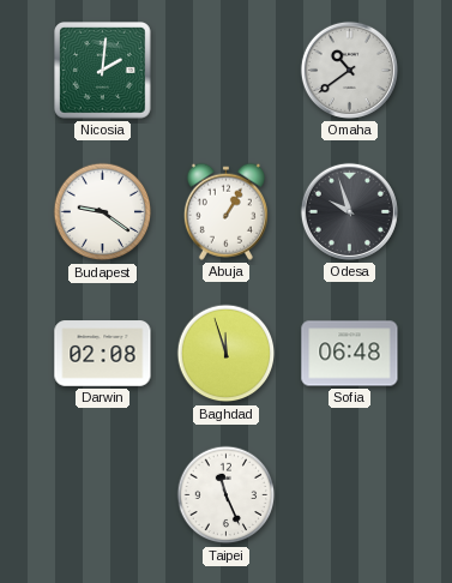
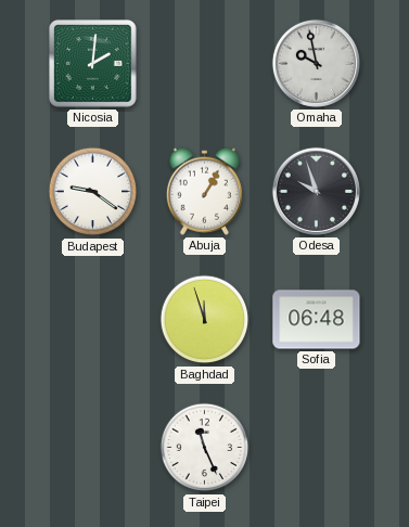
Omaha: 10:39 -> 9:58 (316, 63)
Darwin: 02:08 -> none (103, 354)
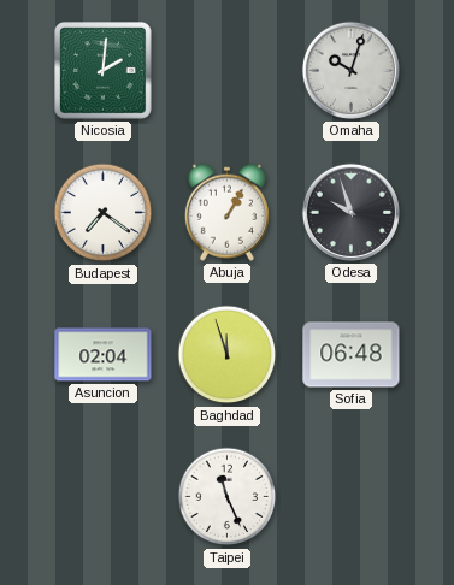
Omaha: 9:58 -> 10:03 (350, 70)
Budapest: 9:21 -> 7:21 (104, 213)
Asuncion: none -> 02:04 (104, 355)
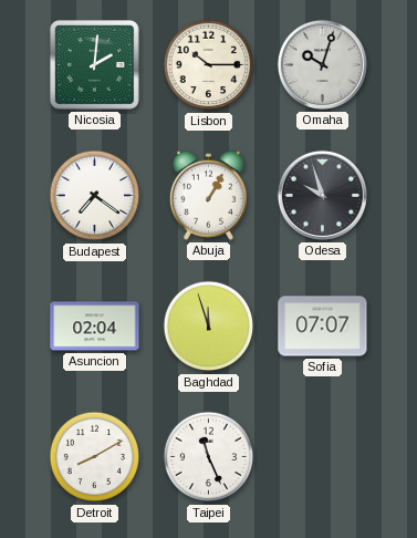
Lisbon: none -> 10:15 (209, 65)
Sofia: 06:48 -> 07:07 (323, 327)
Detroit: none -> 8:10 (95, 457)
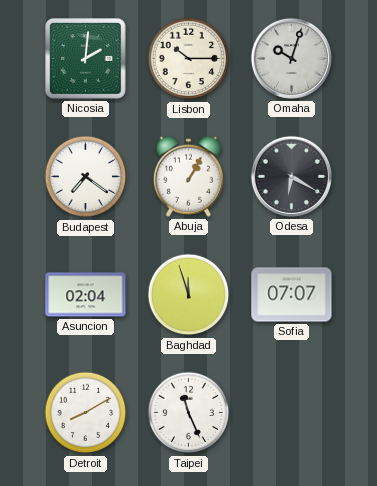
Odesa: 9:57 -> 6:20 (291, 176)
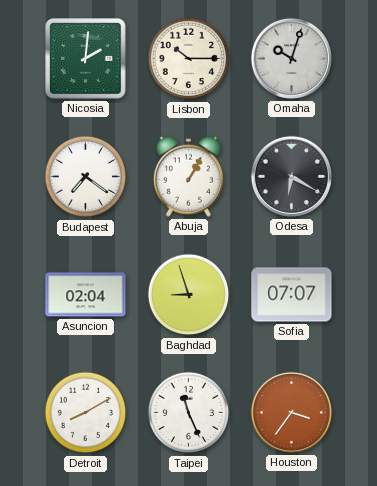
Baghdad: 11:57 -> 8:57 (189, 295)
Houston: none -> 3:36 (291, 412)
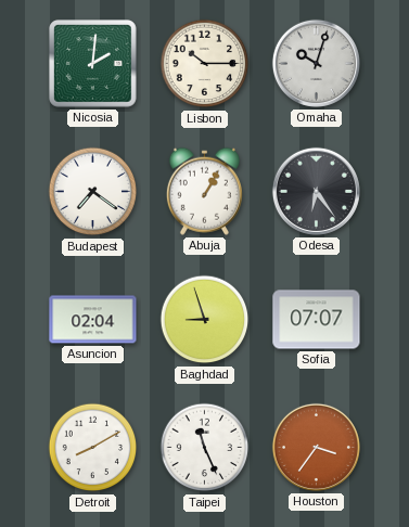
Odesa: 6:20 -> 6:24 (316, 191)
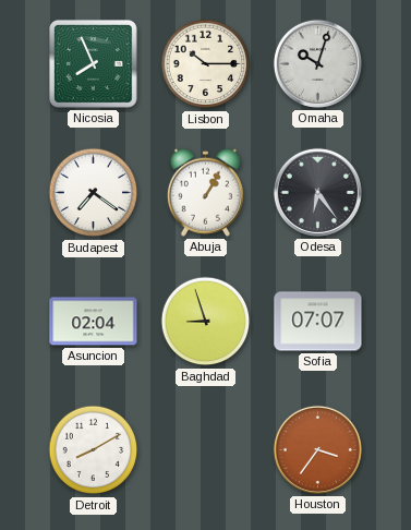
Nicosia: 2:01 -> 7:56 (94, 64)
Taipei: 11:26 -> none (205, 448)
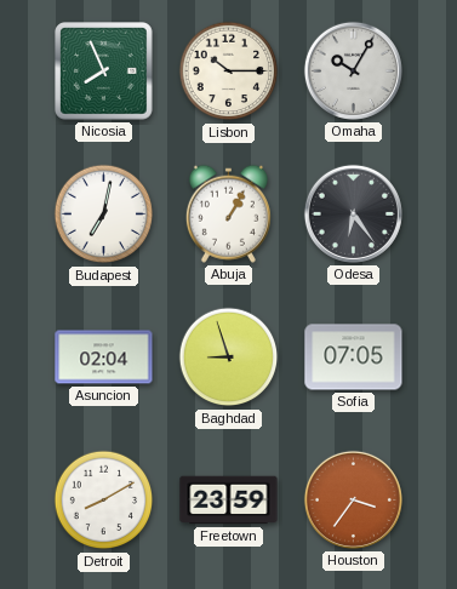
Omaha: 10:03 -> 10:05 (353, 70)
Budapest: 7:21 -> 7:02 (104, 215)
Sofia: 07:07 -> 07:05 (354, 358)
Freetown: none -> 23:59 (229, 501)
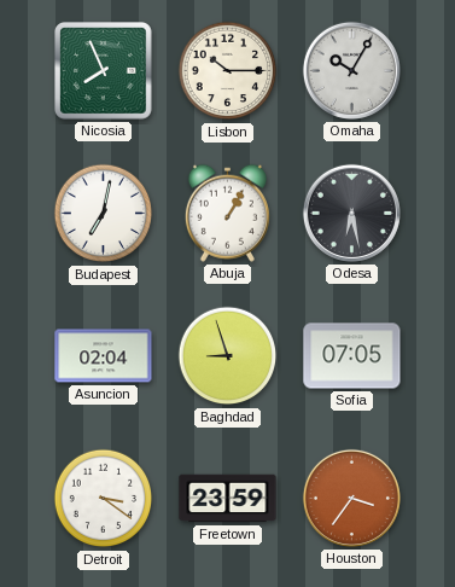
Odesa: 6:24 -> 6:28 (351, 213)
Detroit: 8:10 -> 3:21 (104, 499)
